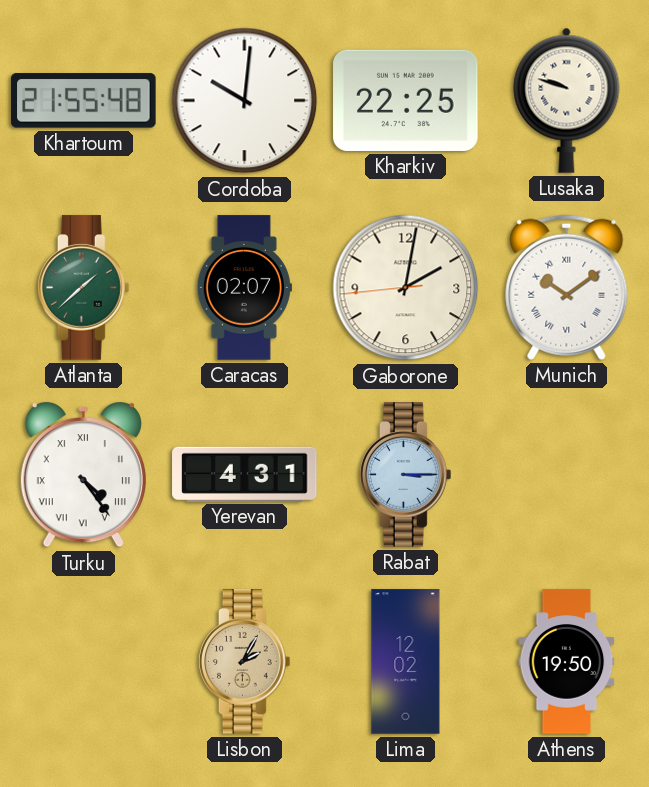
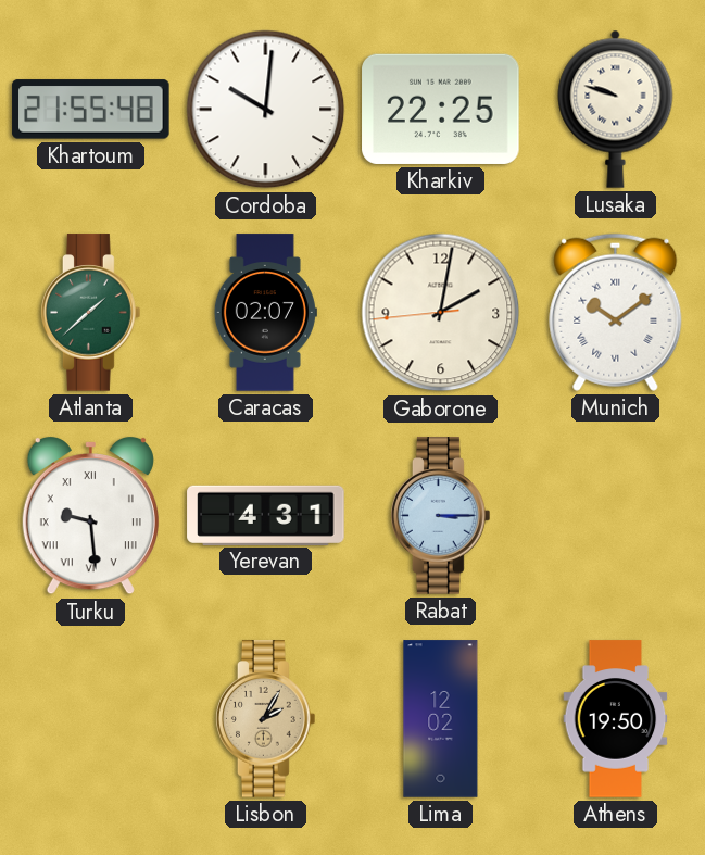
Turku: 4:24 -> 9:29 (90, 516)
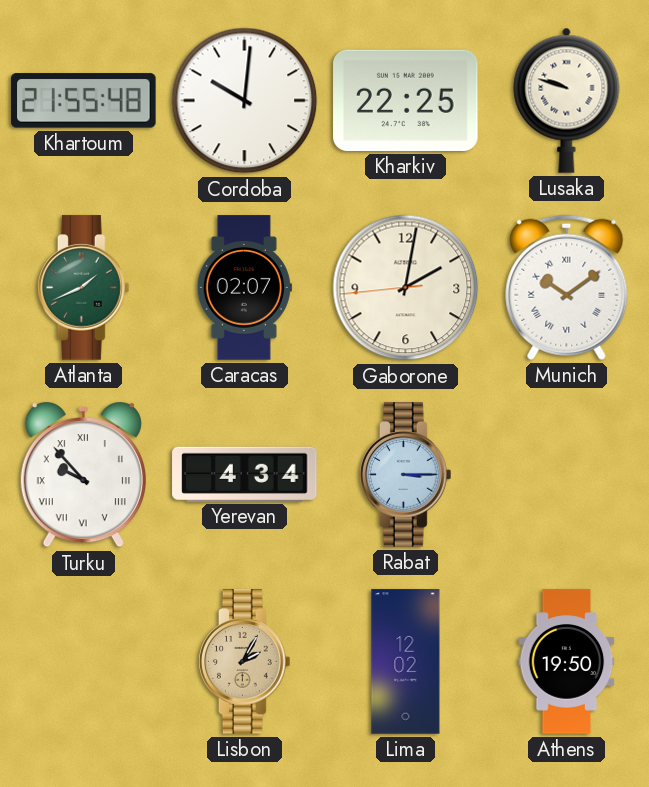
Atlanta: 1:38 -> 1:41 (84, 288)
Turku: 9:29 -> 9:53 (83, 475)
Yerevan: 4:31 -> 4:34 (245, 474)
